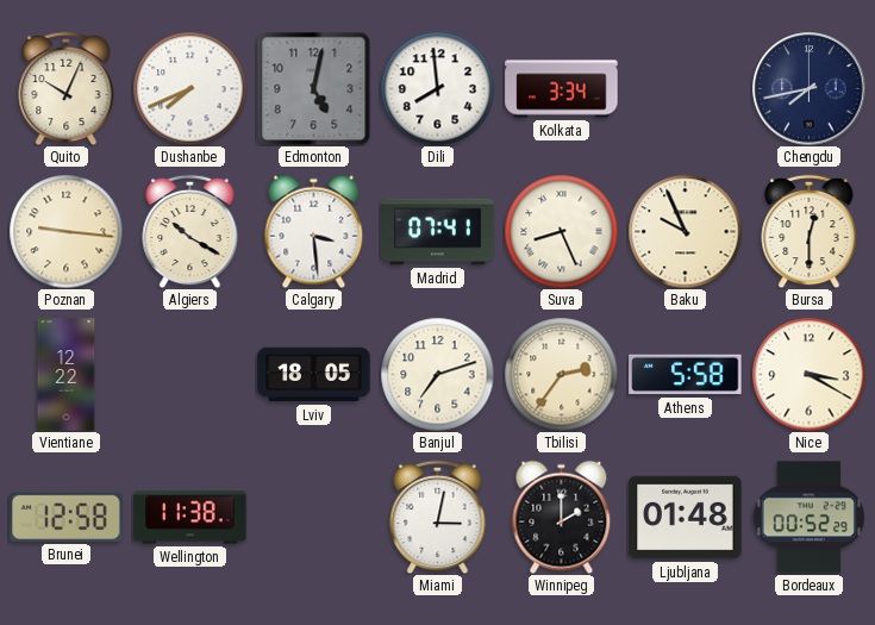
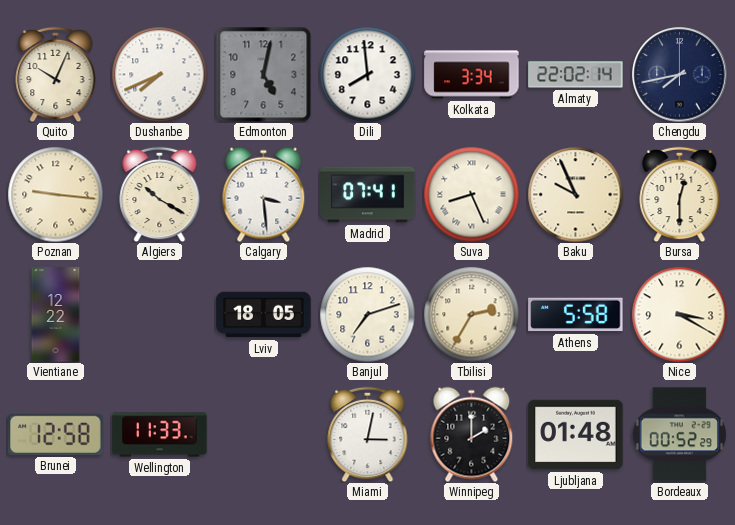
Almaty: none -> 22:02 (576, 75)
Tbilisi: 2:36 -> 2:35 (471, 314)
Wellington: 11:38 -> 11:33 (160, 435)
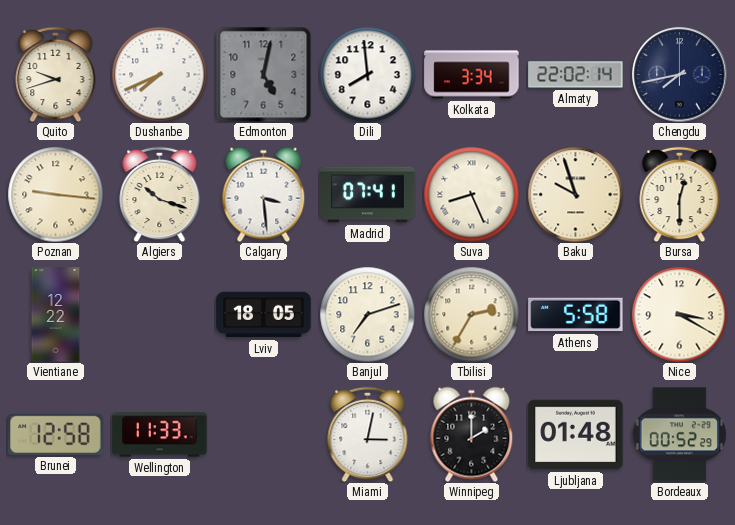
Quito: 10:04 -> 9:42 (56, 74)
Algiers: 10:20 -> 10:18 (160, 194)
Baku: 9:56 -> 9:57 (575, 194)
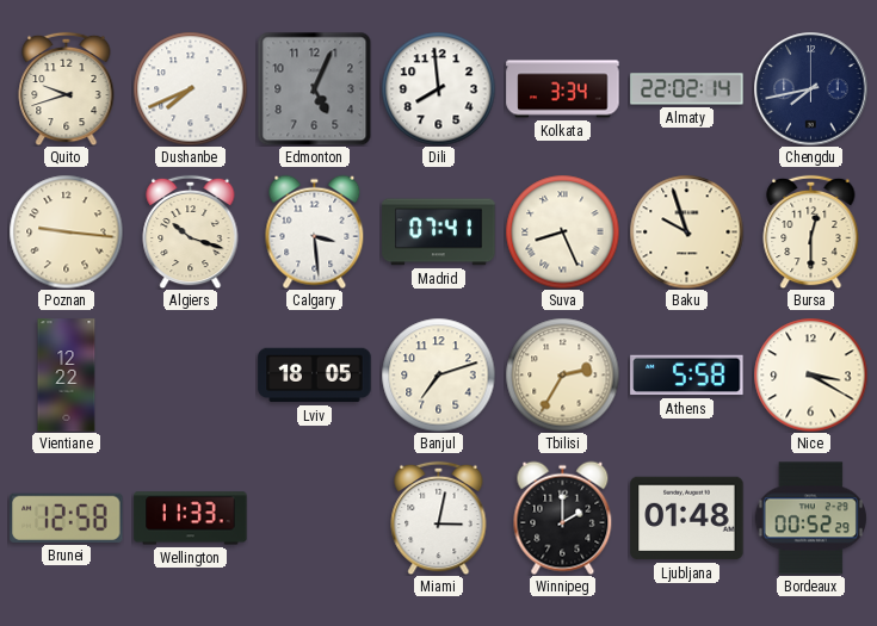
Edmonton: 5:02 -> 5:04 (314, 88)
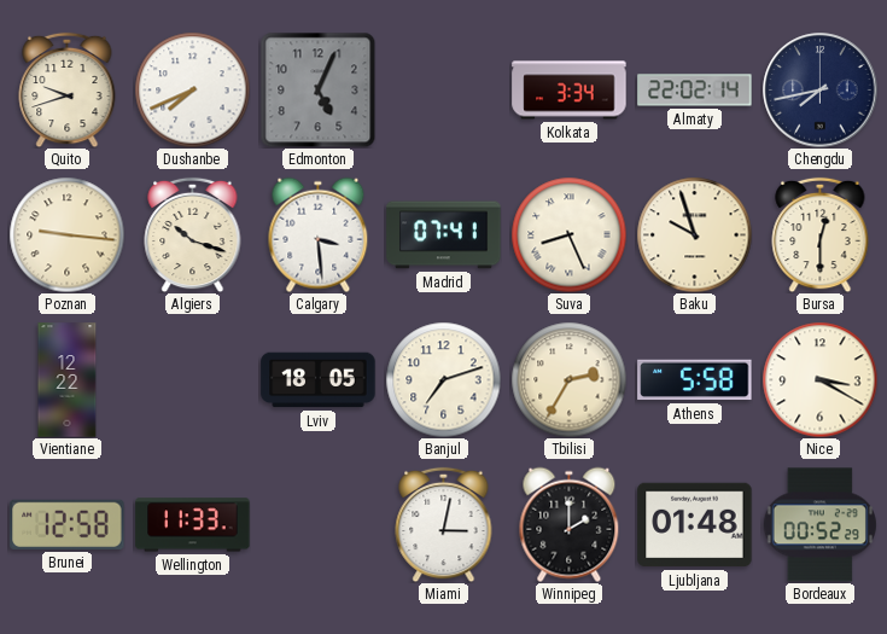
Dili: 7:59 -> none (438, 88)
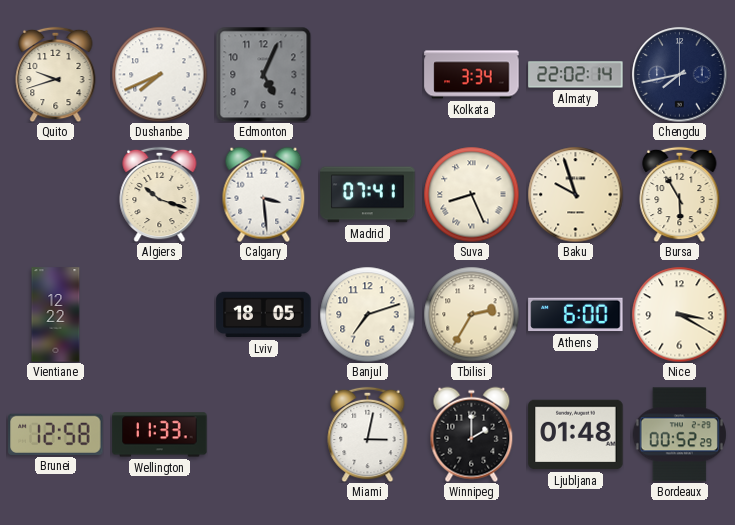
Poznan: 9:16 -> none (66, 234)
Bursa: 12:30 -> 5:55 (680, 194)
Athens: 5:58 -> 6:00 (576, 315)
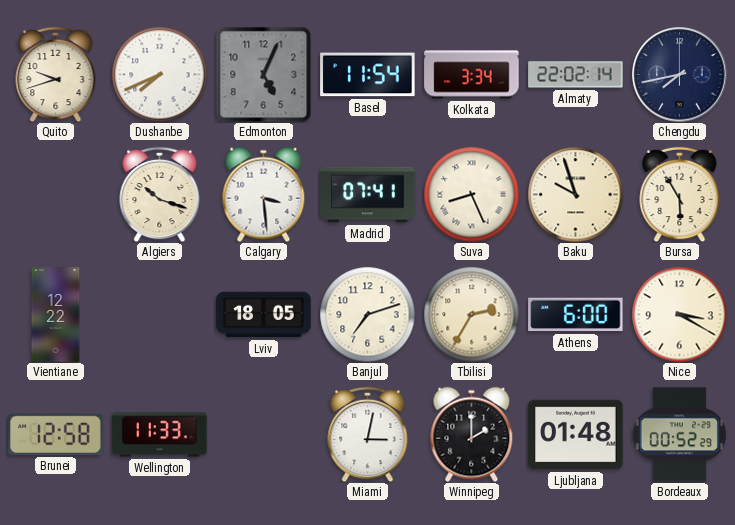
Basel: none -> 11:54 (368, 75)
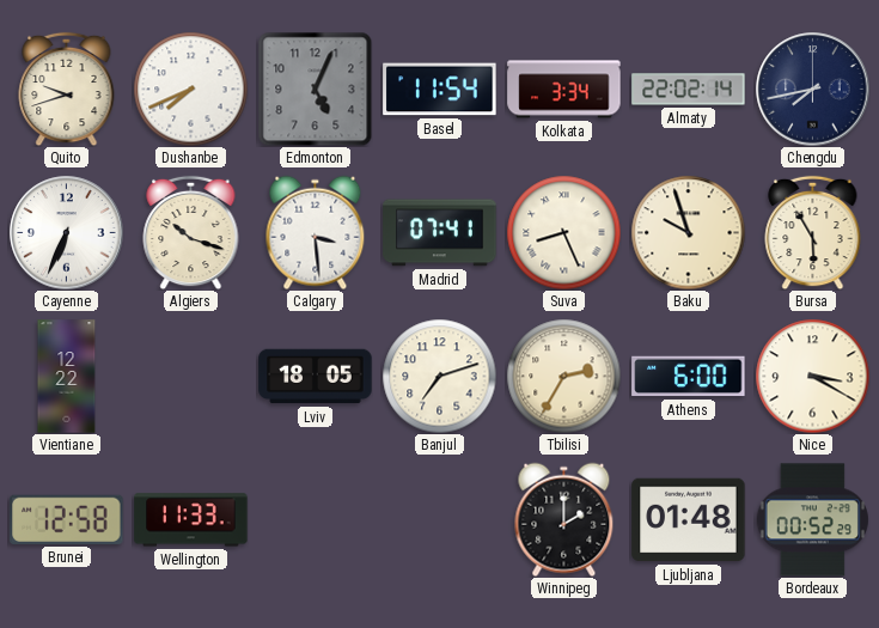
Cayenne: none -> 6:34 (67, 233)
Miami: 3:02 -> none (368, 434)
